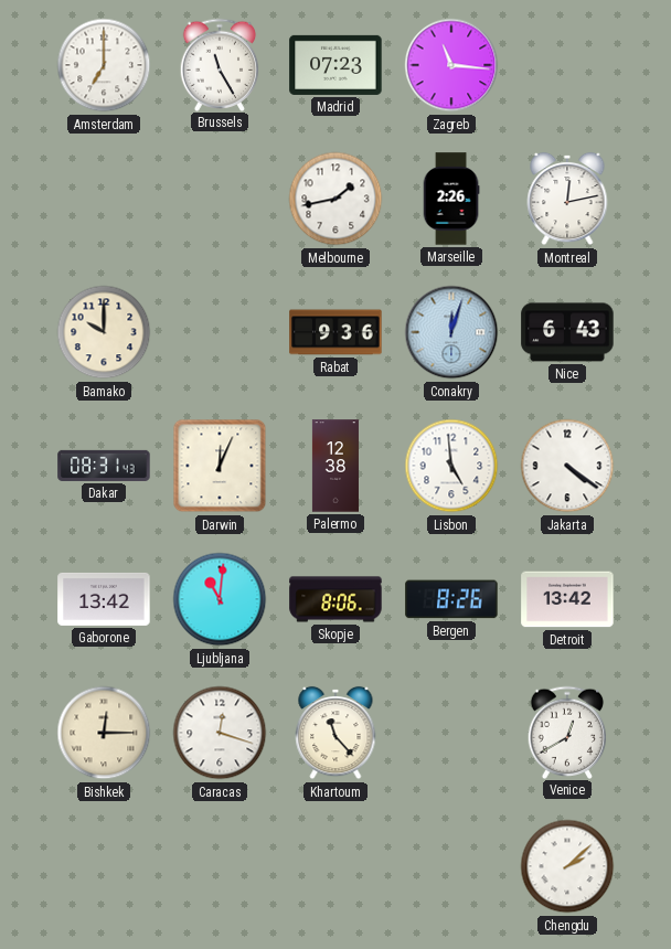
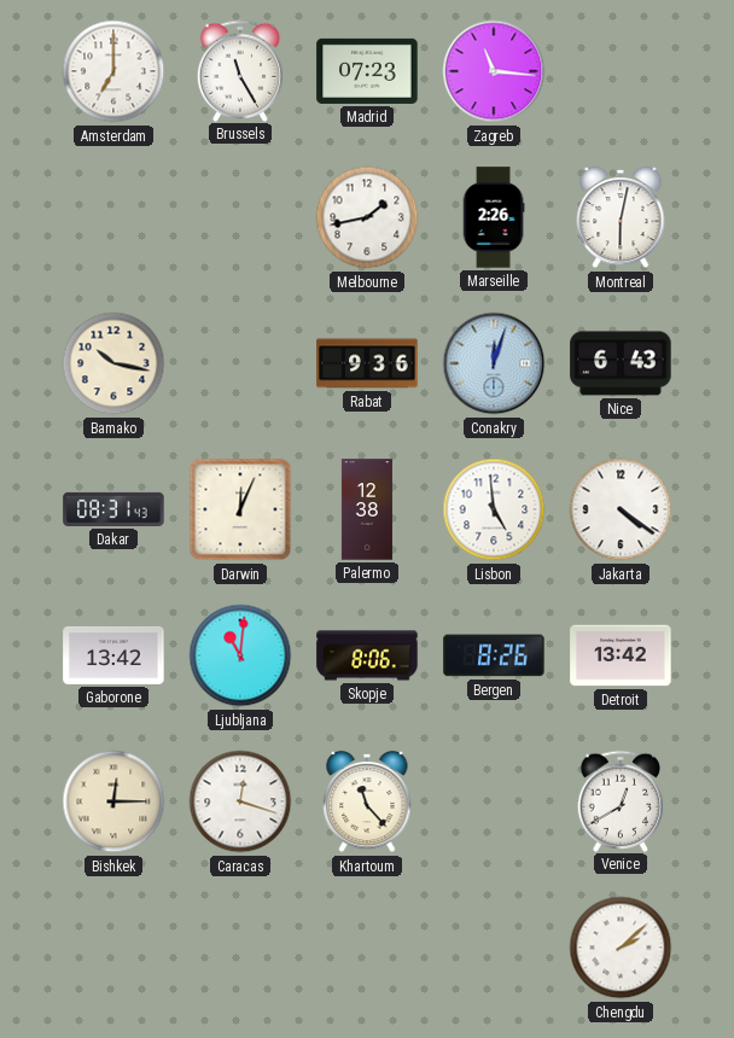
Montreal: 12:13 -> 6:02 (621, 217)
Bamako: 10:00 -> 10:17 (113, 363)
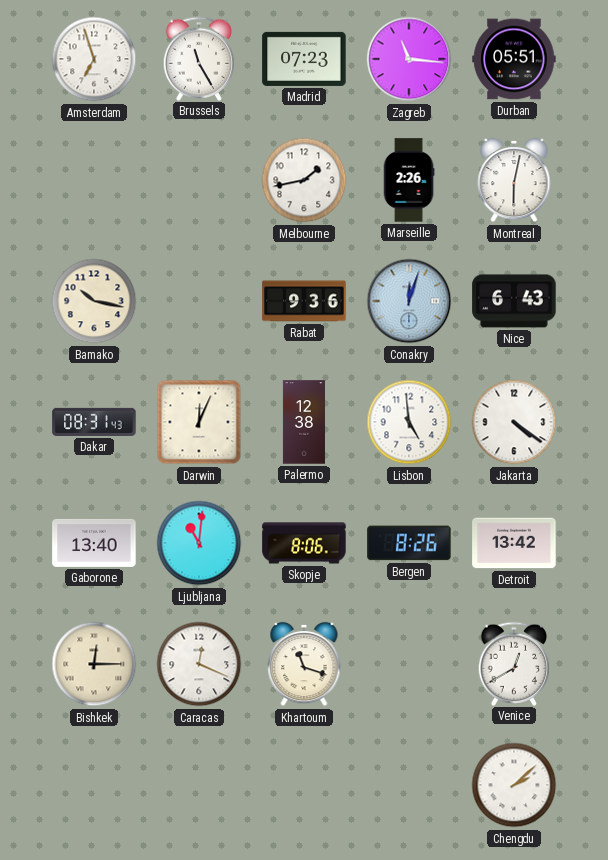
Amsterdam: 7:00 -> 6:57 (94, 59)
Durban: none -> 05:51 (514, 59)
Gaborone: 13:42 -> 13:40 (94, 543)
Caracas: 12:18 -> 12:19 (199, 664)
Khartoum: 11:23 -> 11:18 (304, 664)
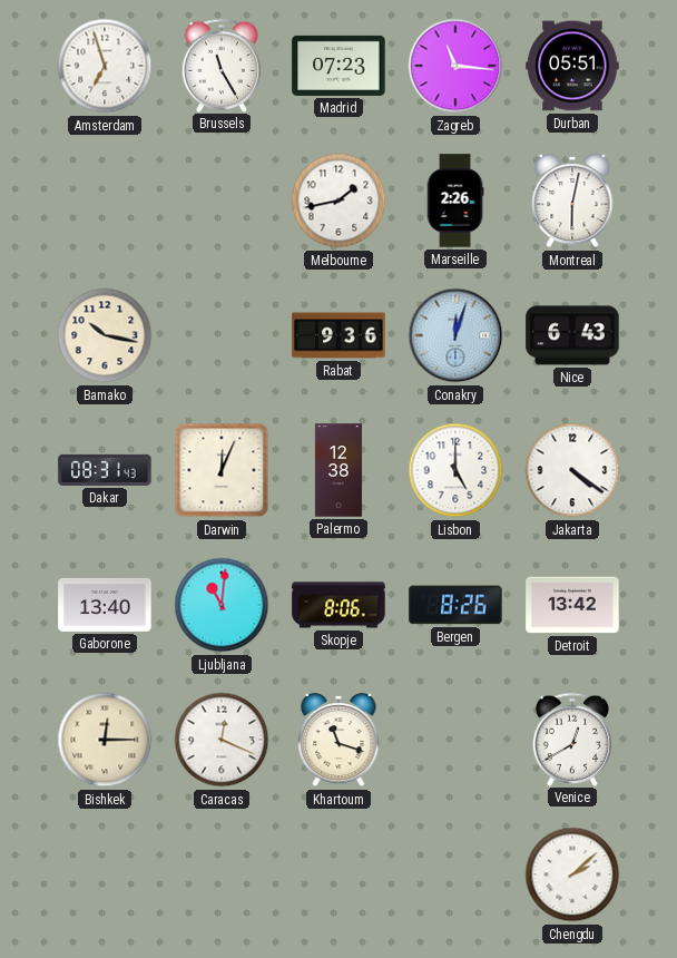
Lisbon: 4:59 -> 5:00 (455, 470)
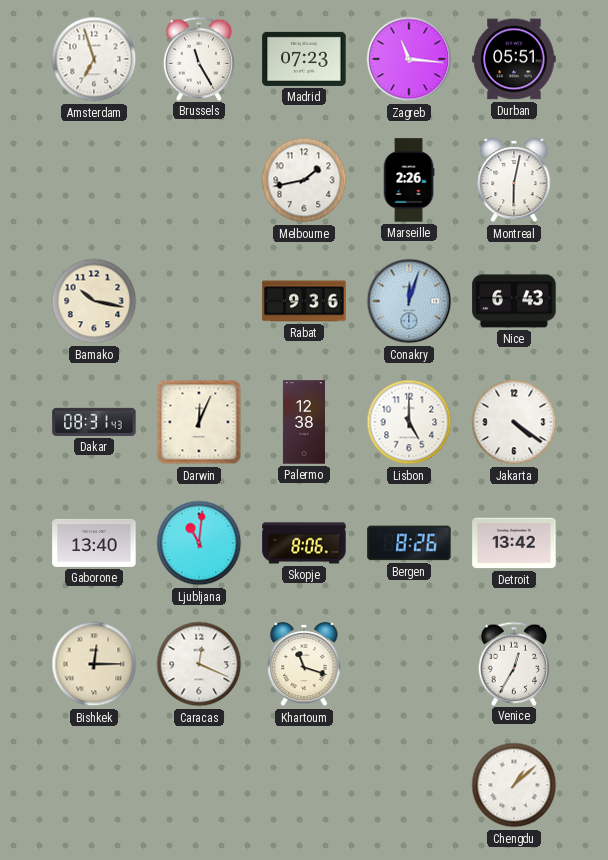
Venice: 12:40 -> 12:35 (514, 663)
Chengdu: 2:08 -> 1:08 (514, 785)
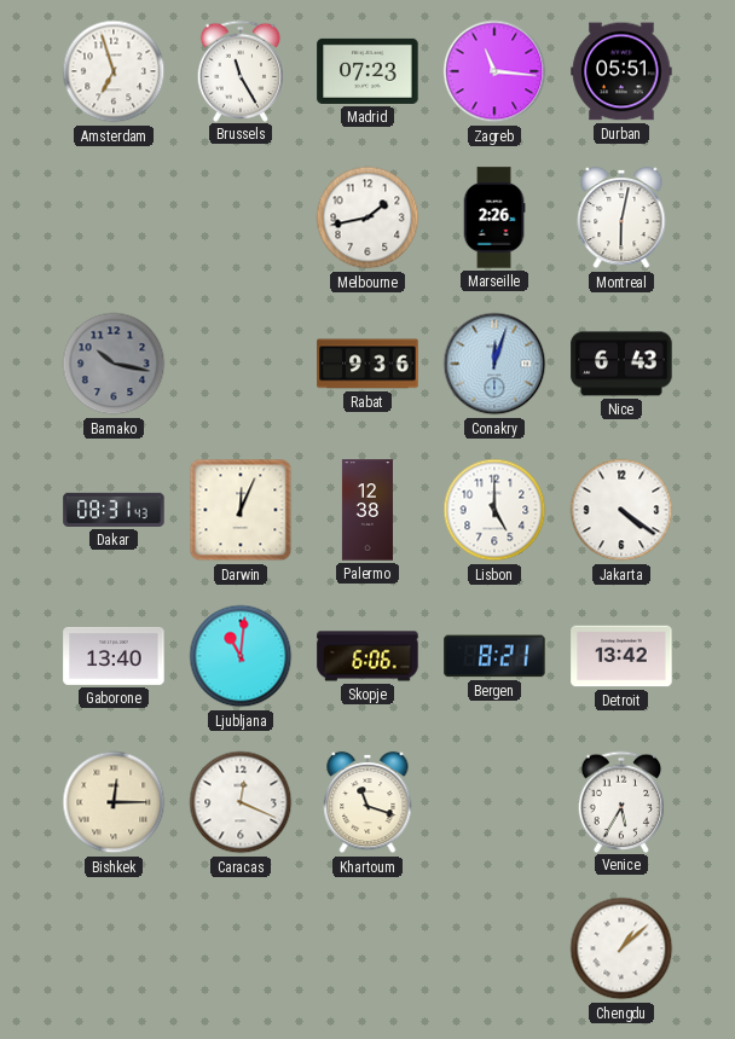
Bamako dial: cream -> grey (114, 364)
Skopje: 8:06 -> 6:06 (367, 656)
Bergen: 8:26 -> 8:21 (494, 656)
Venice: 12:35 -> 5:35 (621, 801)
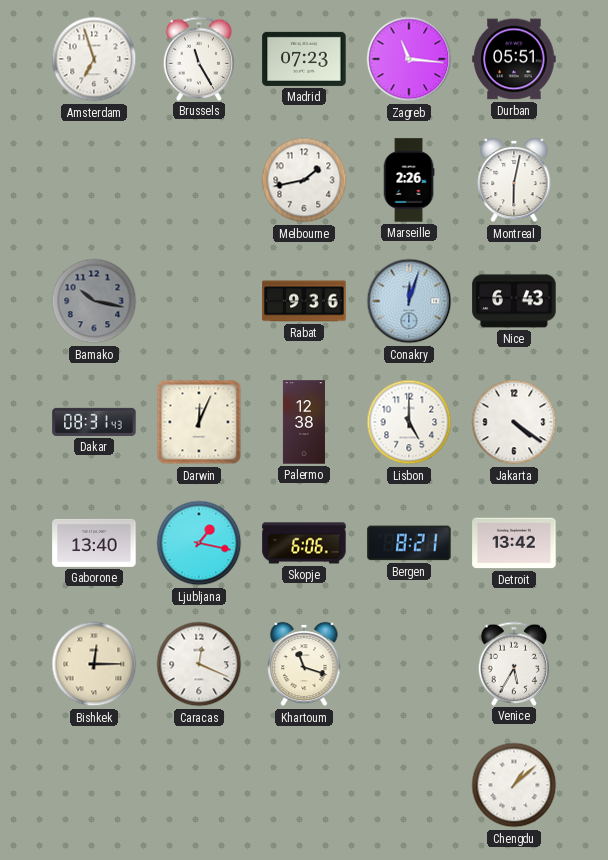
Ljubljana: 11:01 -> 1:17 (199, 543)
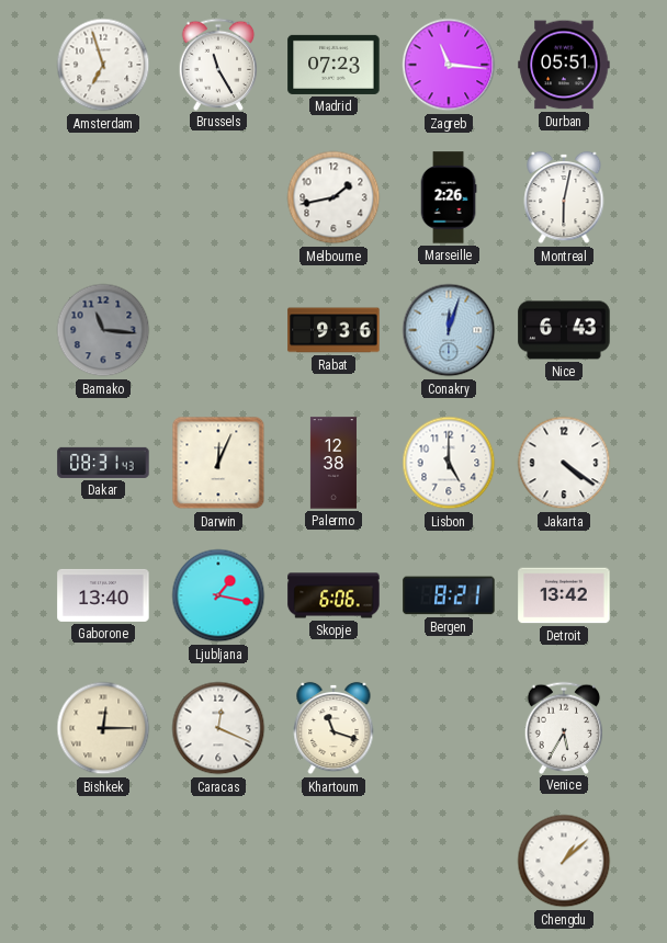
Bamako: 10:17 -> 11:16 (103, 330)
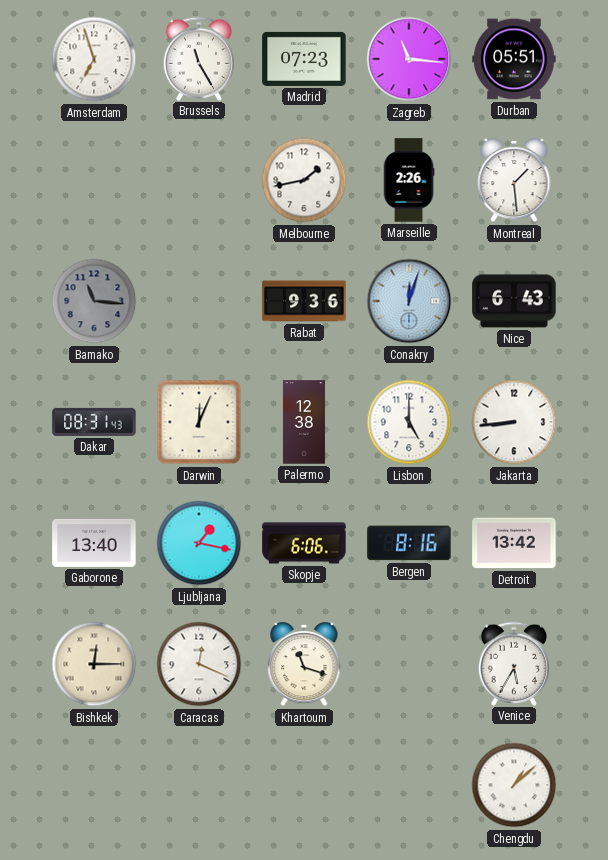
Montreal: 6:02 -> 1:29 (514, 180)
Jakarta: 4:21 -> 8:44 (514, 422)
Bergen: 8:21 -> 8:16 (409, 543)
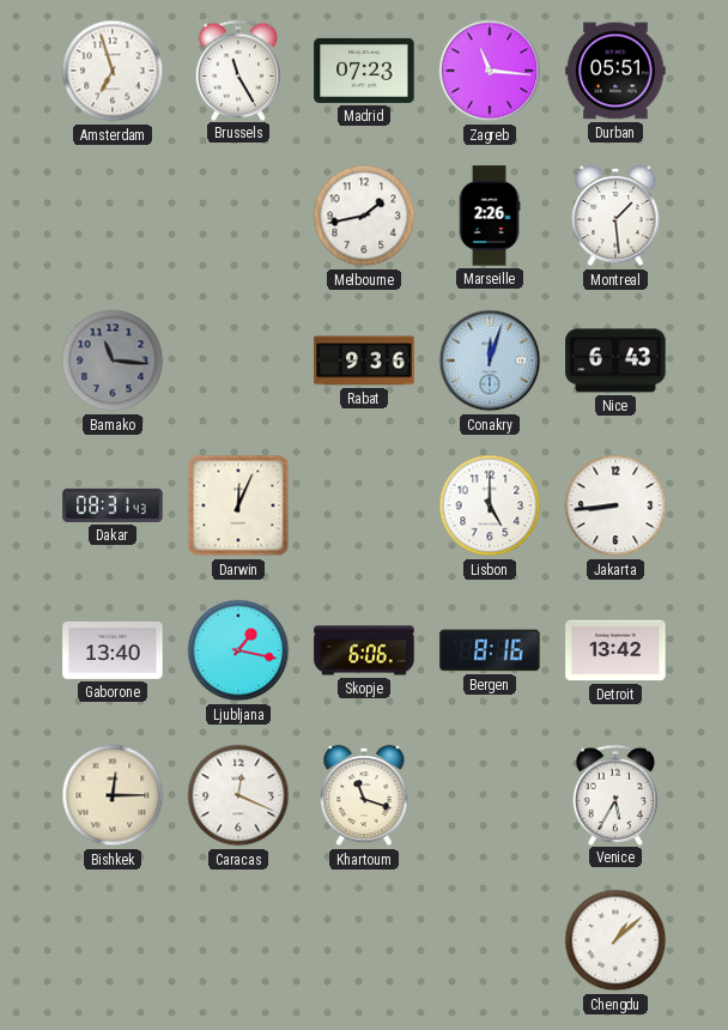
Palermo: 12:38 -> none (304, 422)
